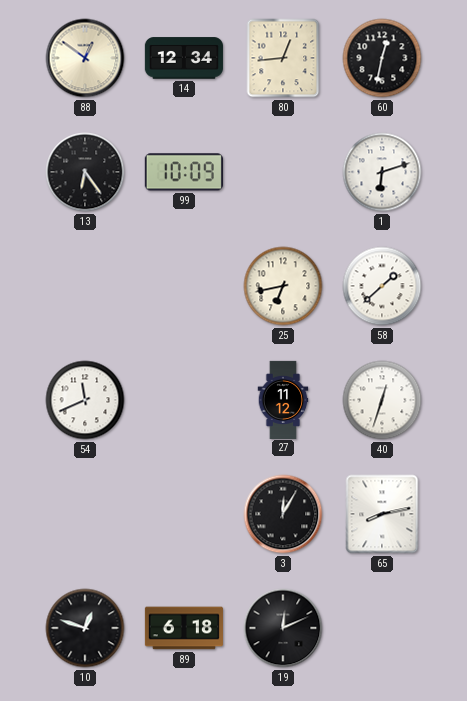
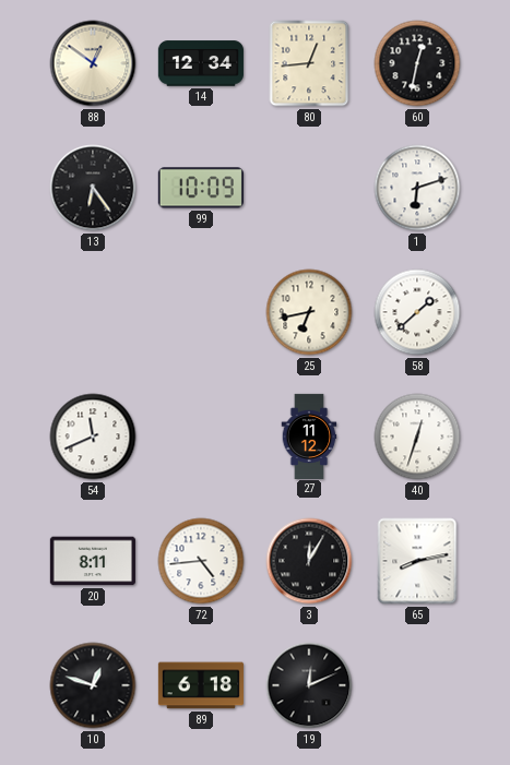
20: none -> 8:11 (93, 561)
72: none -> 4:44 (201, 561)
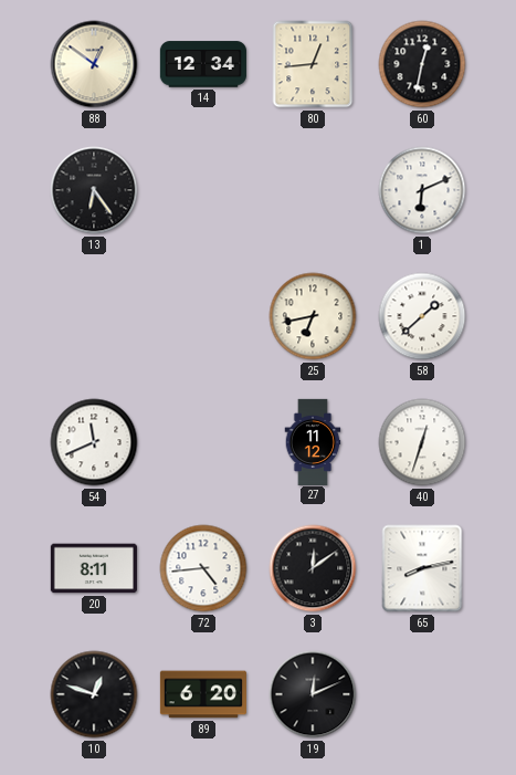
99: 10:09 -> none (201, 188)
1: 6:12 -> 6:11 (422, 190)
3: 12:05 -> 12:09 (313, 568)
89: 6:18 -> 6:20 (203, 694)
